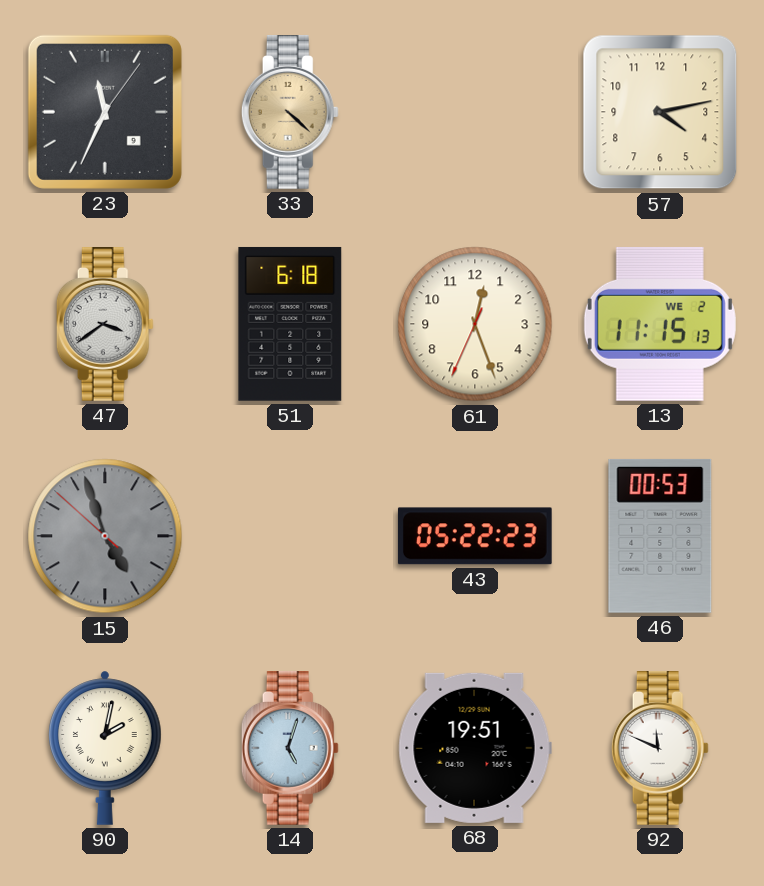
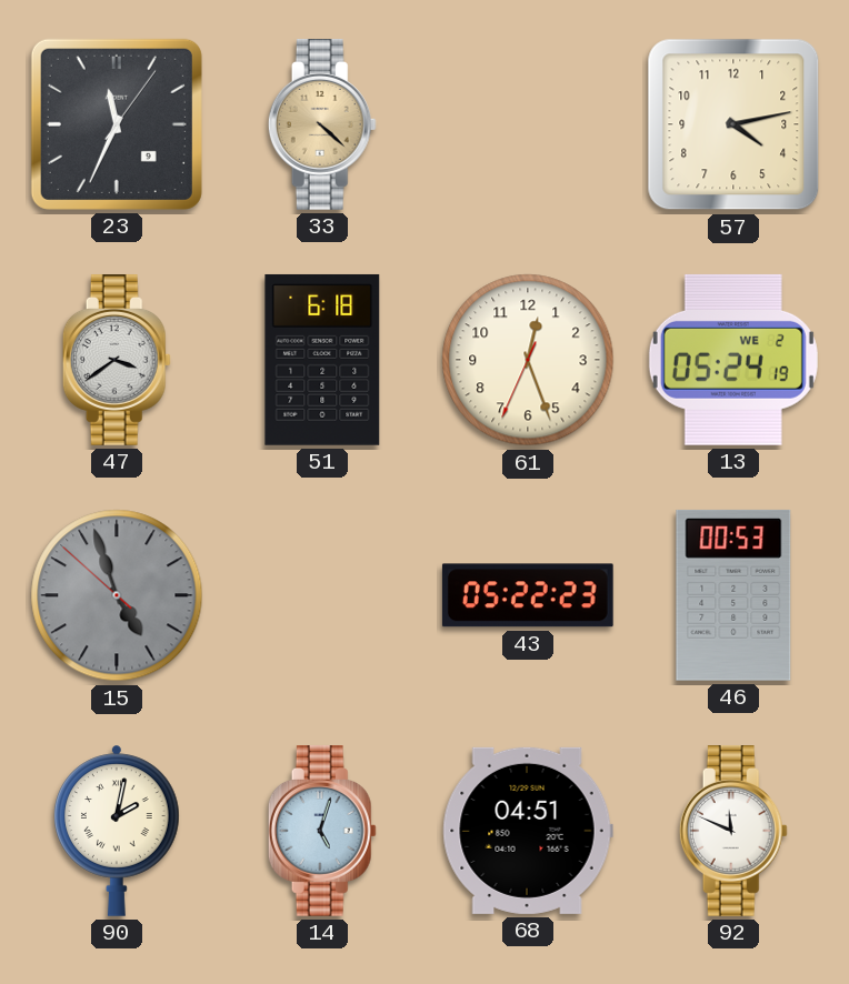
13: 11:15 -> 05:24 (733, 360)
68: 19:51 -> 04:51 (528, 831)
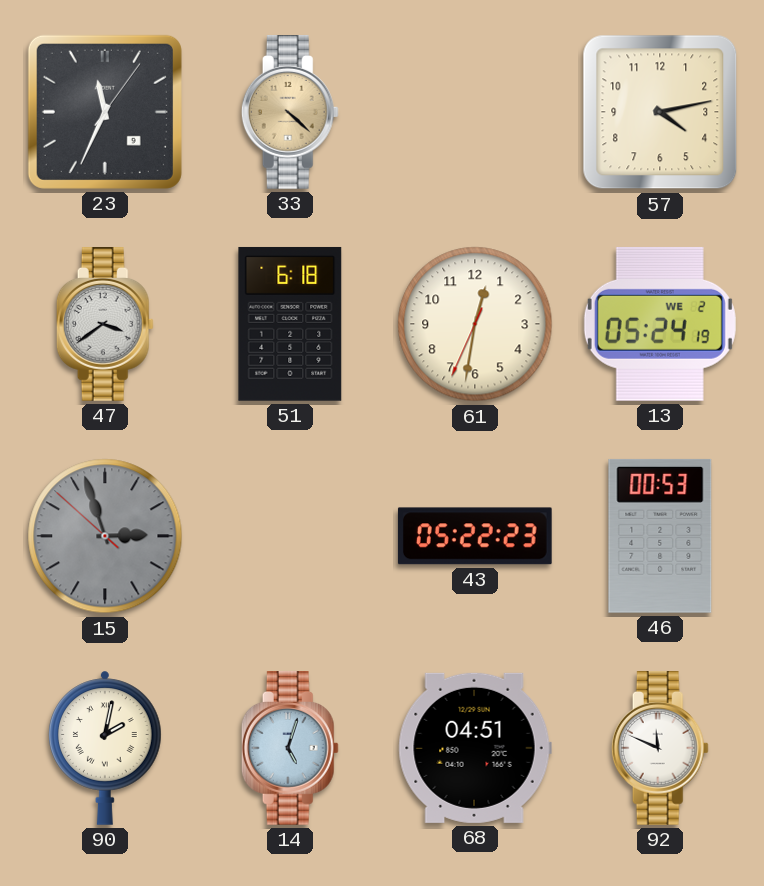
61: 12:26 -> 12:31 (475, 324)
15: 4:56 -> 2:56 (105, 536)
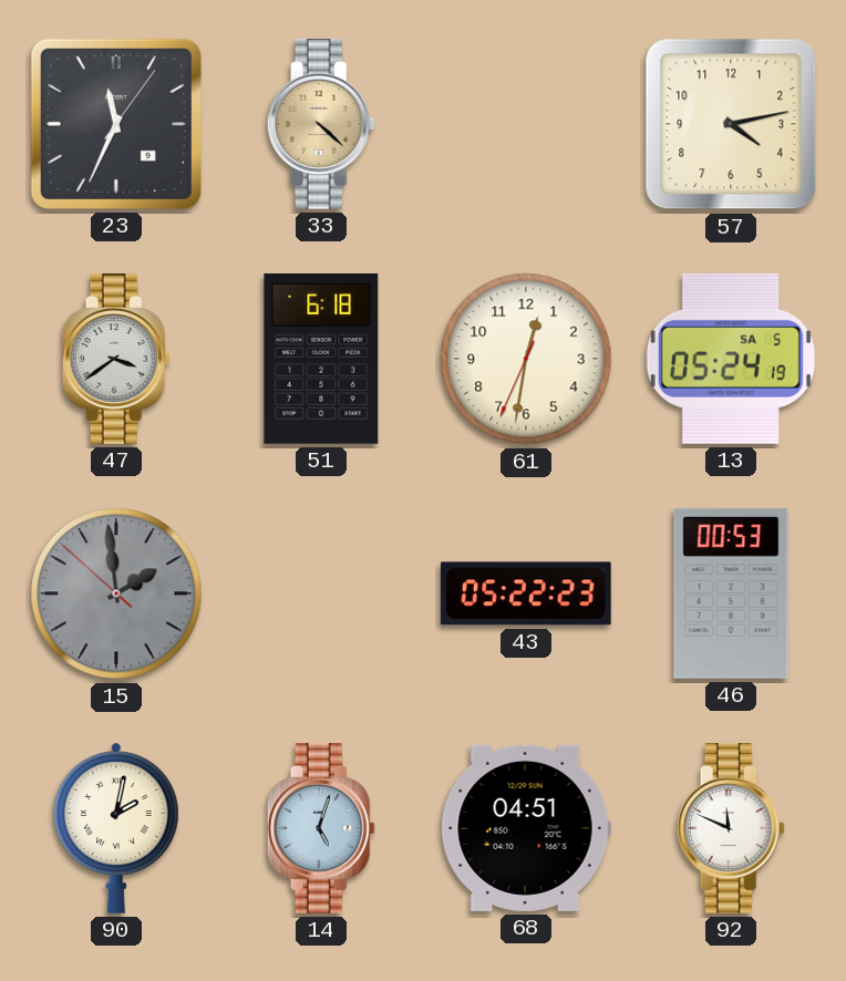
13 date: WE 2 -> SA 5 (731, 359)
15: 2:56 -> 1:58 (116, 593)
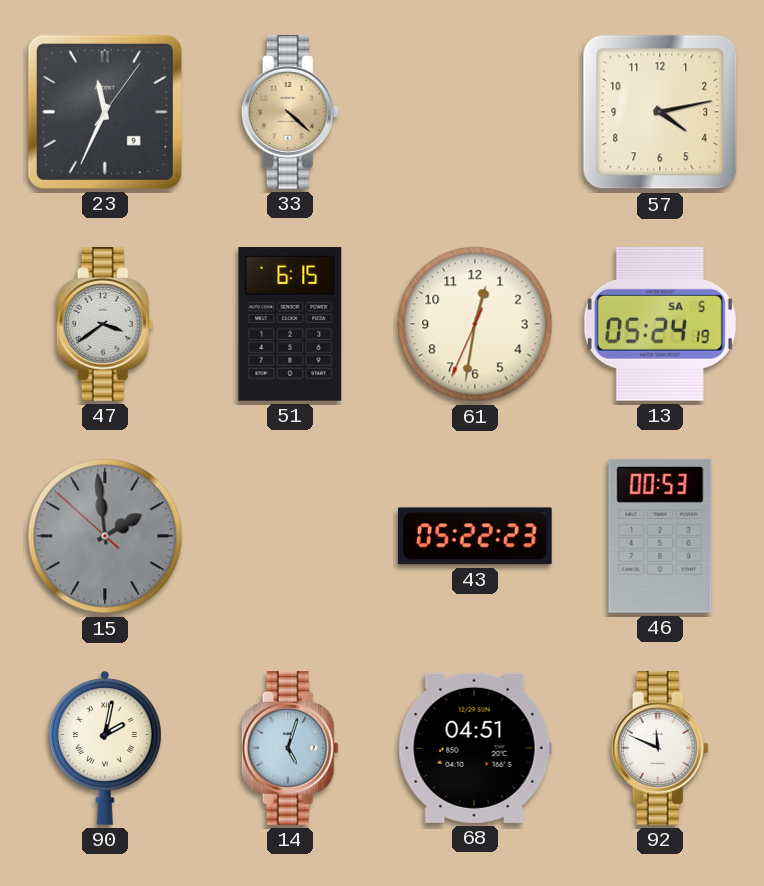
51: 6:18 -> 6:15 (290, 324)
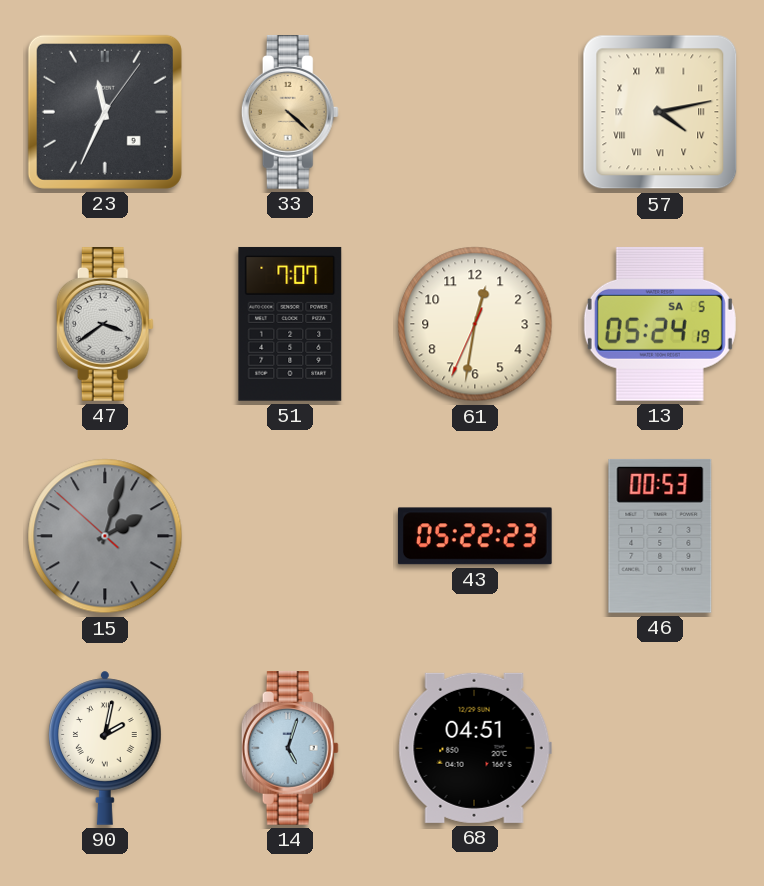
57 numerals: Arabic -> Roman (660, 112)
51: 6:15 -> 7:07 (290, 324)
15: 1:58 -> 2:02 (105, 536)
92: 11:49 -> none (660, 749)
